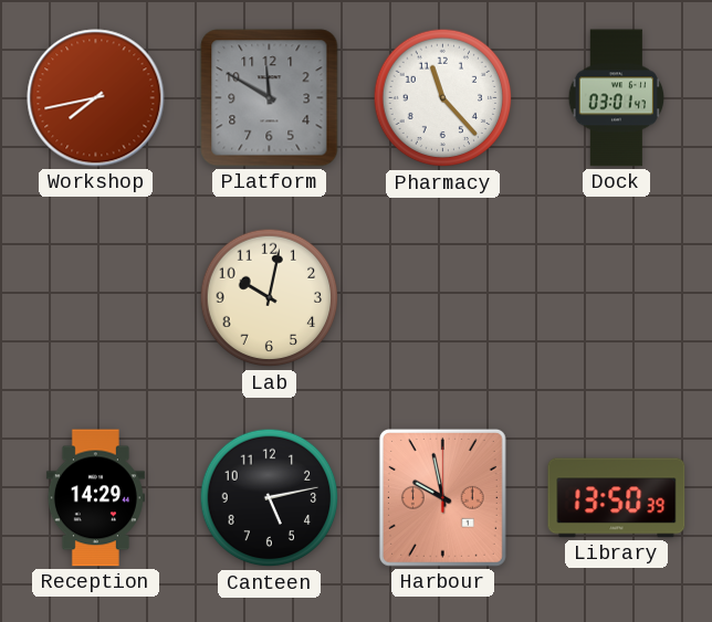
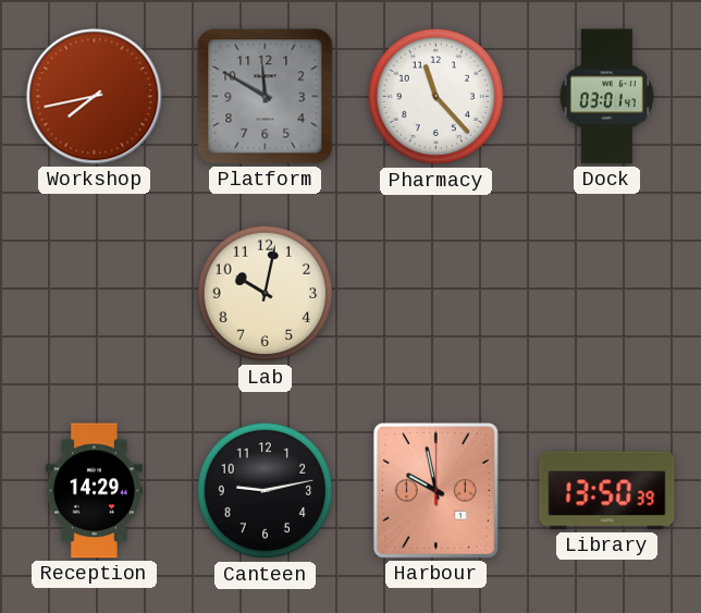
Canteen: 5:13 -> 9:13 (266, 491)
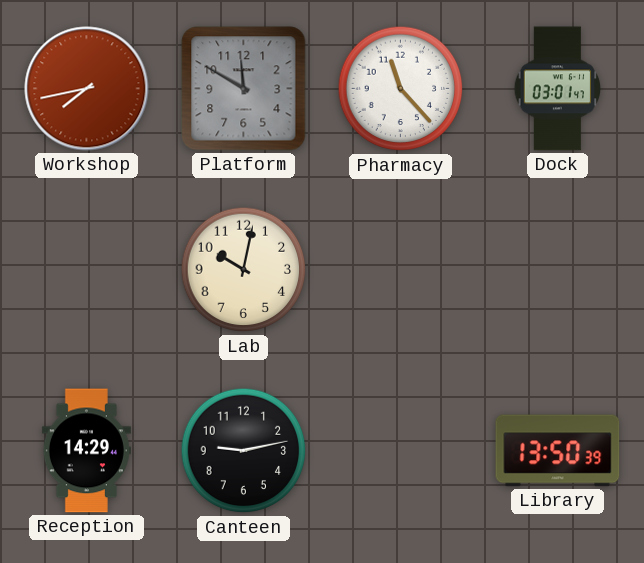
Harbour: 9:58 -> none (435, 490)
